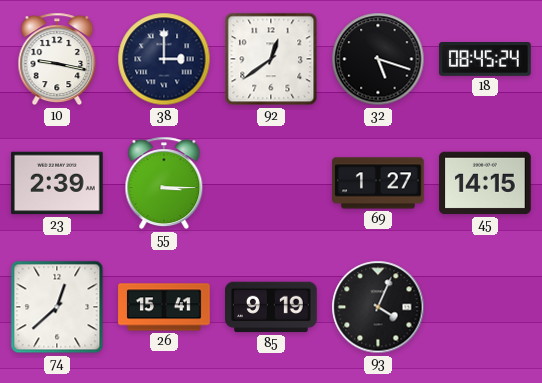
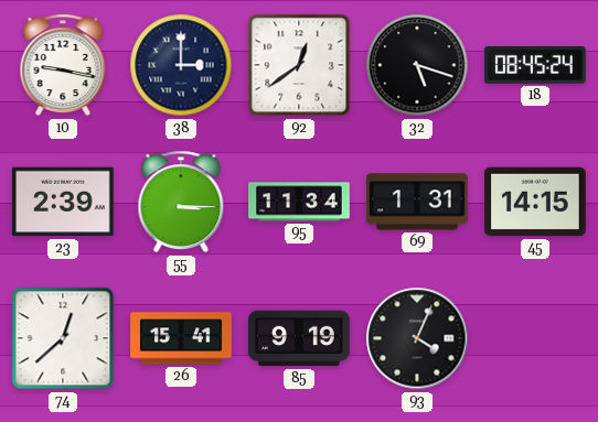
95: none -> 11:34 (299, 202)
69: 1:27 -> 1:31 (417, 202)
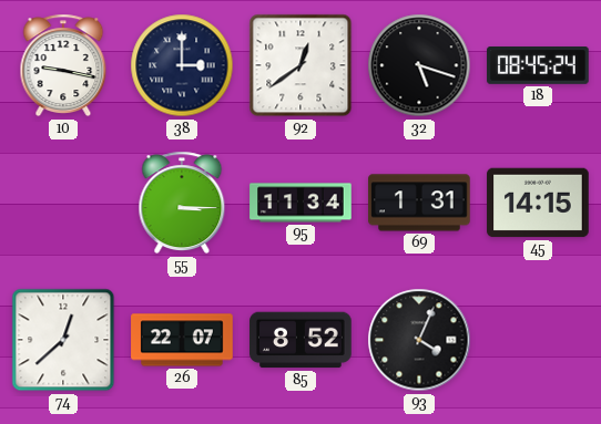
23: 2:39 -> none (63, 202)
26: 15:41 -> 22:07 (182, 340)
85: 9:19 -> 8:52 (300, 340)
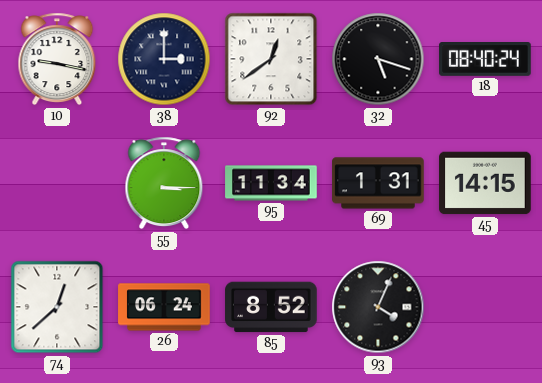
18: 08:45 -> 08:40 (485, 60)
26: 22:07 -> 06:24 (164, 307)
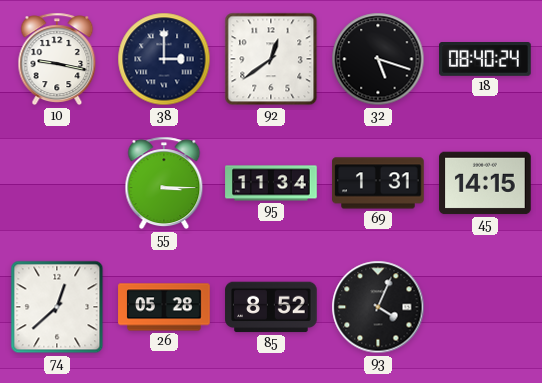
26: 06:24 -> 05:28 (164, 307)
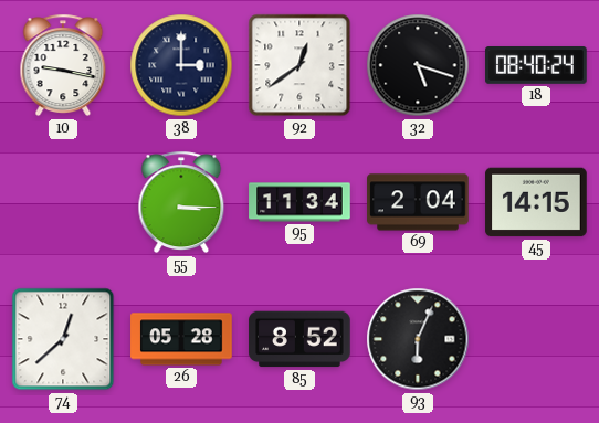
69: 1:31 -> 2:04 (418, 202)
93: 4:04 -> 6:04 (418, 339)
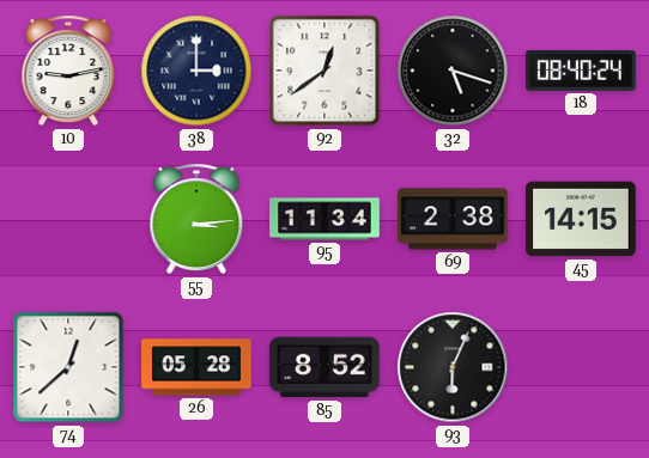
10: 9:17 -> 9:13 (68, 71)
55: 3:15 -> 3:14 (196, 219)
69: 2:04 -> 2:38 (453, 219)
